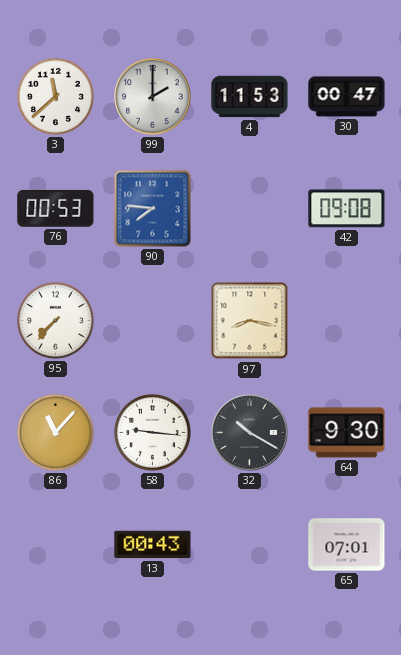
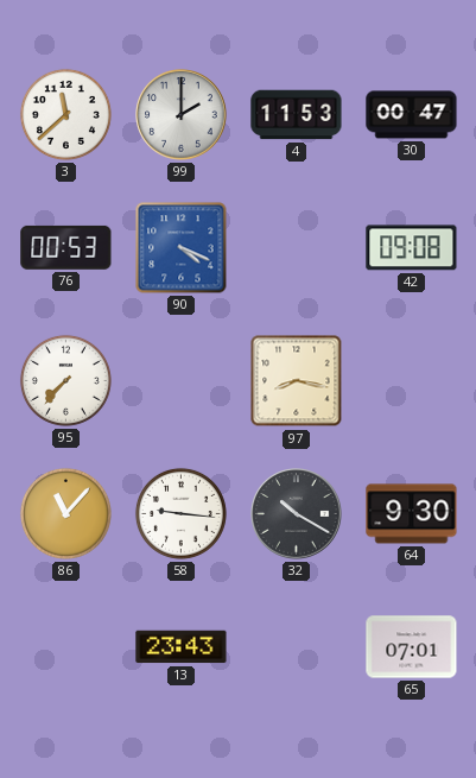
90: 7:46 -> 4:19 (182, 248)
13: 00:43 -> 23:43 (182, 647)
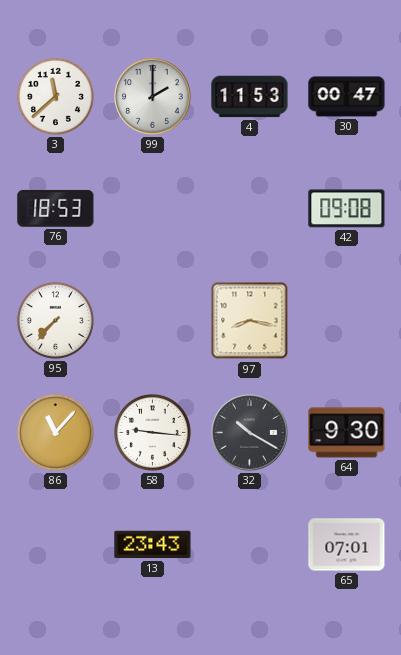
76: 00:53 -> 18:53 (56, 208)
90: 4:19 -> none (182, 248)
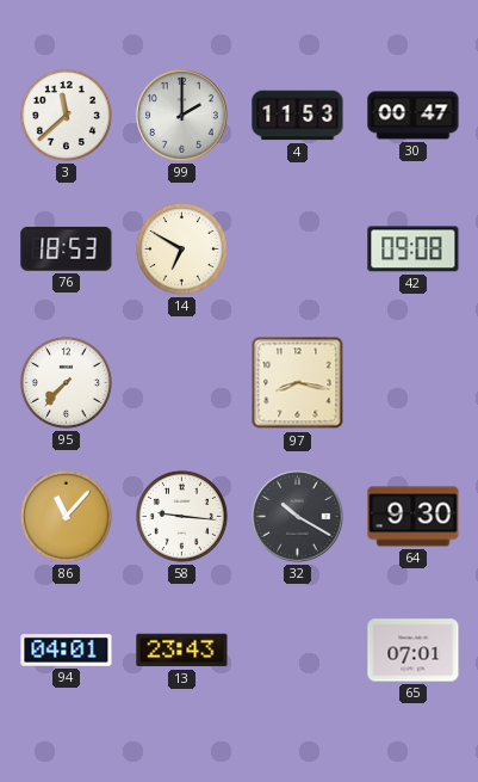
14: none -> 6:50 (181, 248)
94: none -> 04:01 (67, 651)
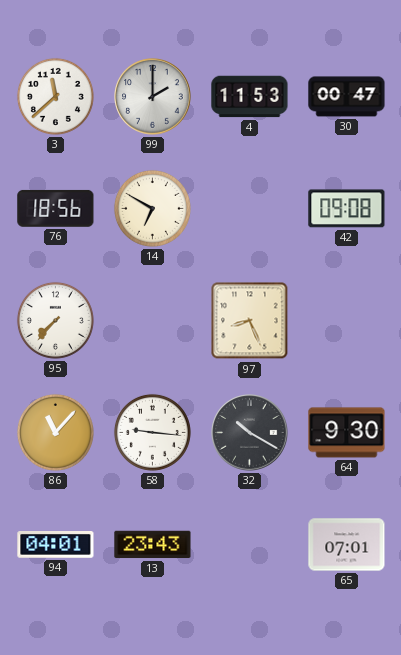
76: 18:53 -> 18:56 (56, 208)
97: 8:17 -> 8:26 (250, 321)
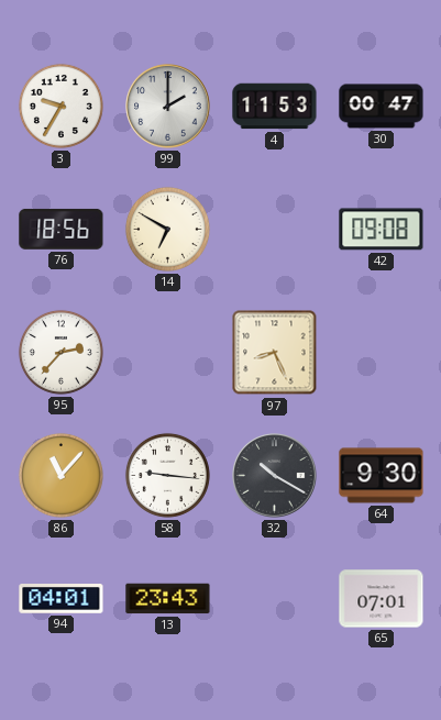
3: 11:38 -> 9:35 (60, 106)
95: 7:37 -> 2:37 (60, 352)
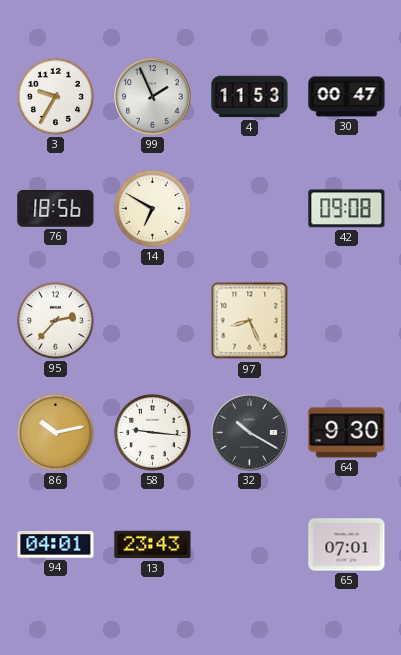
99: 2:00 -> 1:56 (153, 97)
86: 11:07 -> 10:13 (55, 432)
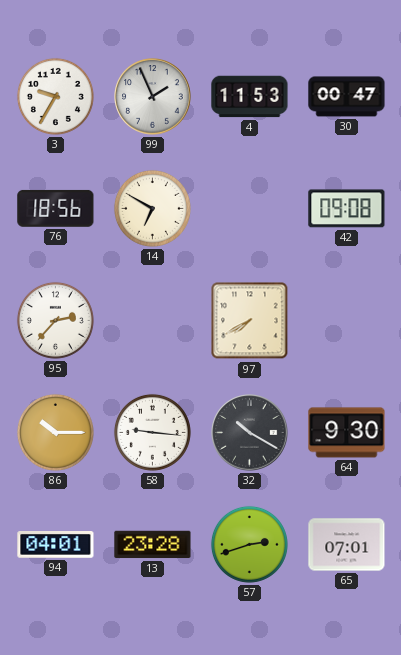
97: 8:26 -> 7:40 (250, 321)
86: 10:13 -> 10:15 (55, 432)
13: 23:43 -> 23:28 (153, 545)
57: none -> 2:42 (249, 544)
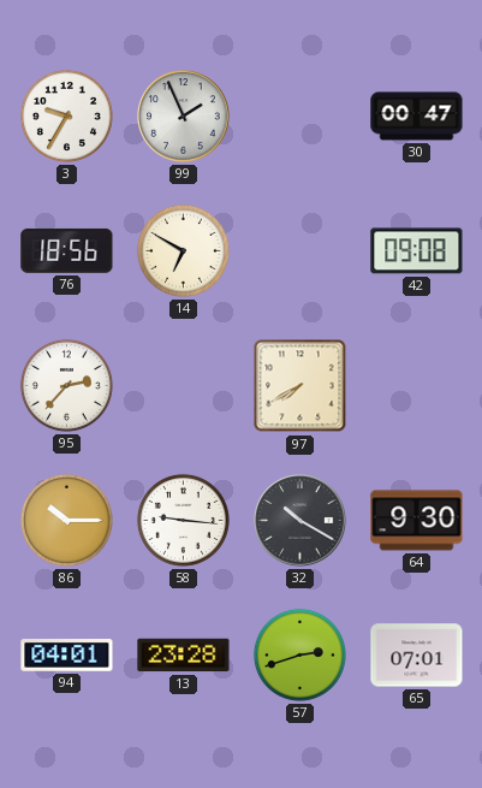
4: 11:53 -> none (250, 97)
